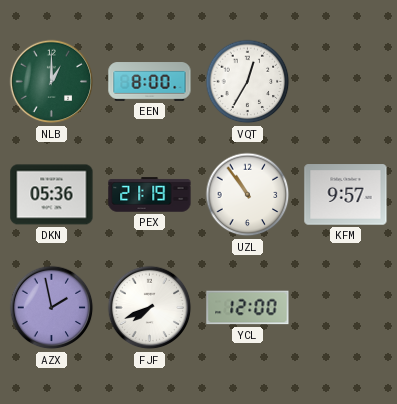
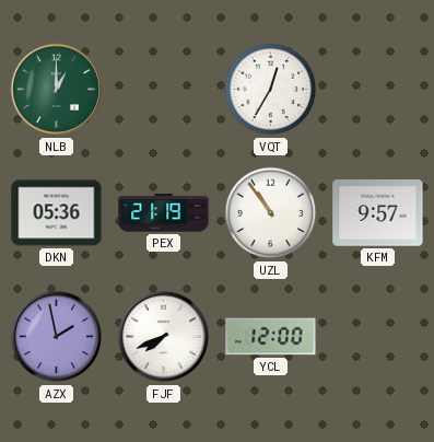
EEN: 8:00 -> none (150, 82)
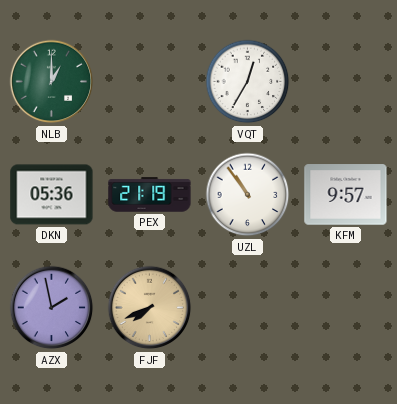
FJF dial: white -> champagne (150, 308)
YCL: 12:00 -> none (271, 337)
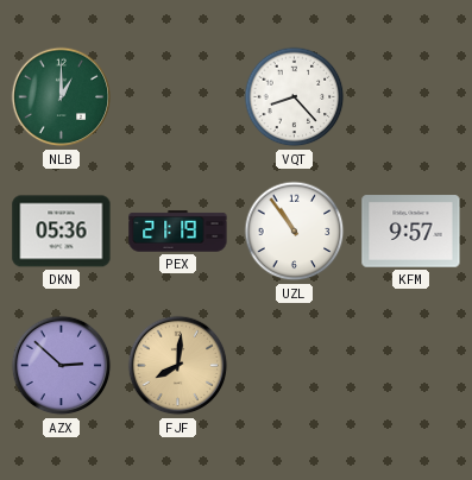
VQT: 12:35 -> 8:23 (295, 97)
AZX: 1:58 -> 2:52 (62, 366)
FJF: 7:41 -> 8:01 (178, 366)
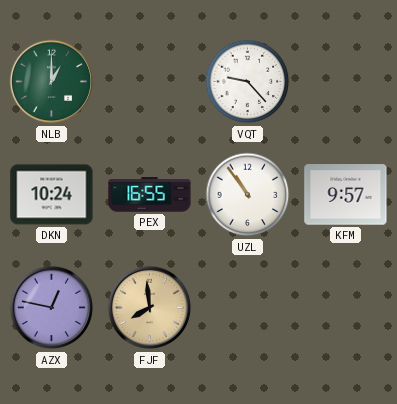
VQT: 8:23 -> 9:23 (248, 82)
DKN: 05:36 -> 10:24 (52, 195)
PEX: 21:19 -> 16:55 (150, 195)
AZX: 2:52 -> 12:47 (52, 308)
FJF: 8:01 -> 7:59 (150, 308)
